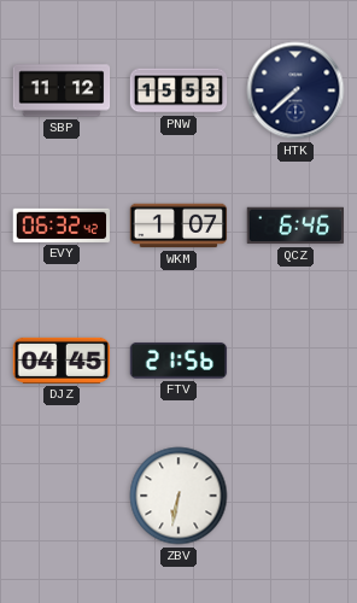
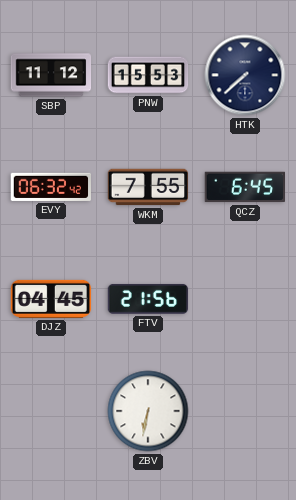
WKM: 1:07 -> 7:55 (148, 187)
QCZ: 6:46 -> 6:45 (244, 187)
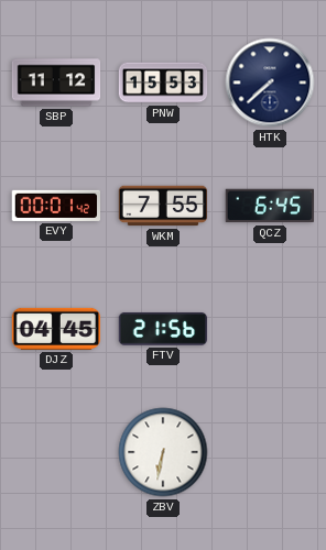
EVY: 06:32 -> 00:01 (55, 206)
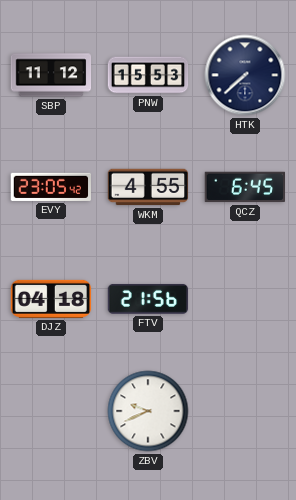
EVY: 00:01 -> 23:05 (50, 187)
WKM: 7:55 -> 4:55 (148, 187)
DJZ: 04:45 -> 04:18 (51, 299)
ZBV: 6:32 -> 9:41 (148, 411)
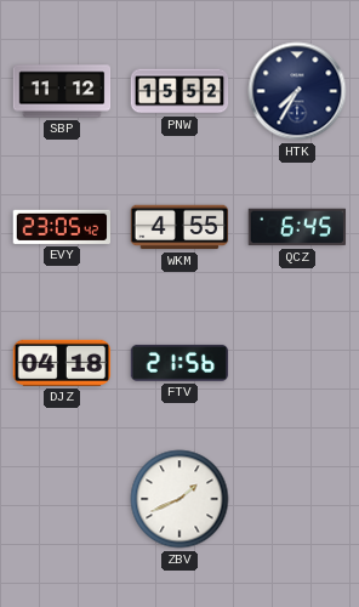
PNW: 15:53 -> 15:52 (180, 91)
HTK: 7:38 -> 7:35 (297, 91)
ZBV: 9:41 -> 1:41 (180, 499)
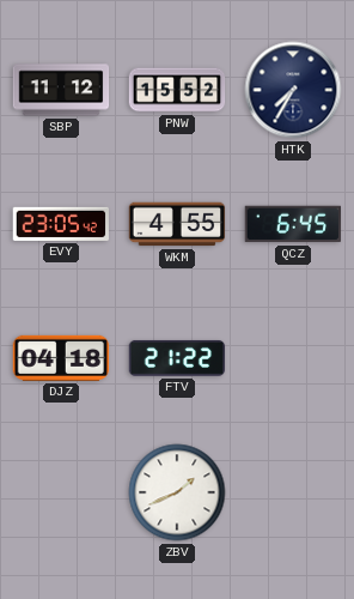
FTV: 21:56 -> 21:22 (177, 358)
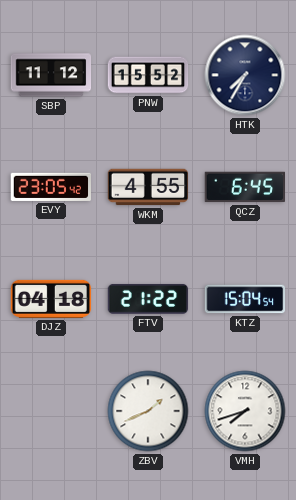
KTZ: none -> 15:04 (245, 299)
VMH: none -> 7:42 (245, 411)
